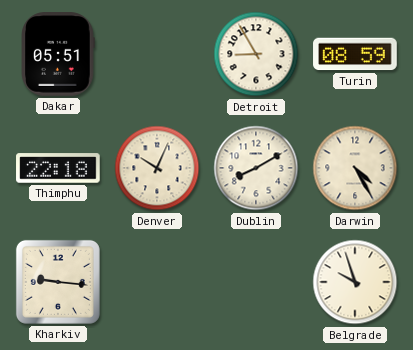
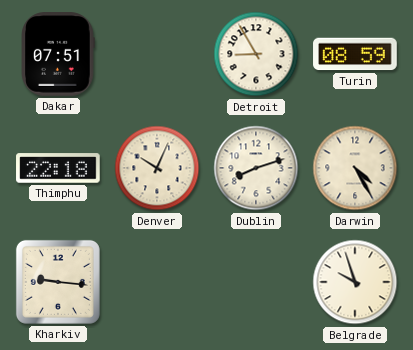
Dakar: 05:51 -> 07:51 (58, 54)
Dublin: 8:10 -> 8:12 (256, 168)
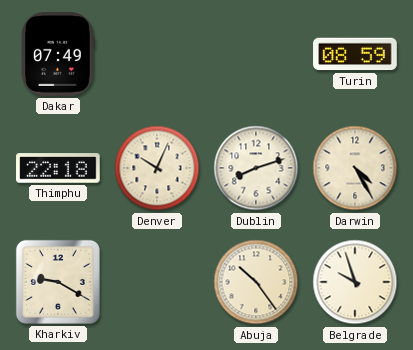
Dakar: 07:51 -> 07:49 (58, 54)
Detroit: 8:55 -> none (256, 54)
Kharkiv: 9:16 -> 9:20 (58, 282)
Abuja: none -> 10:24 (256, 282)
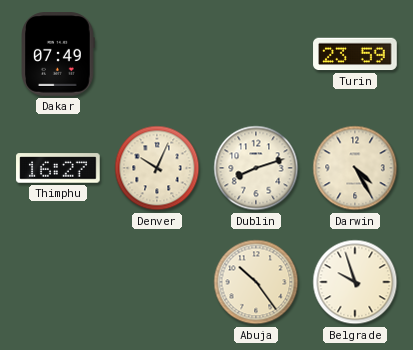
Turin: 08:59 -> 23:59 (355, 54)
Thimphu: 22:18 -> 16:27 (58, 168)
Kharkiv: 9:20 -> none (58, 282)
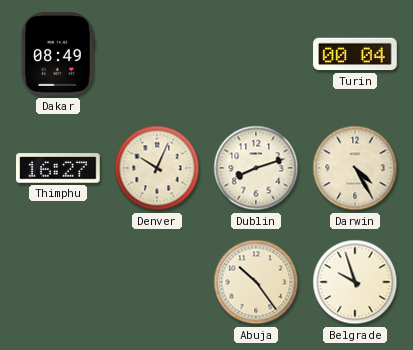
Dakar: 07:49 -> 08:49 (58, 54)
Turin: 23:59 -> 00:04 (355, 54)
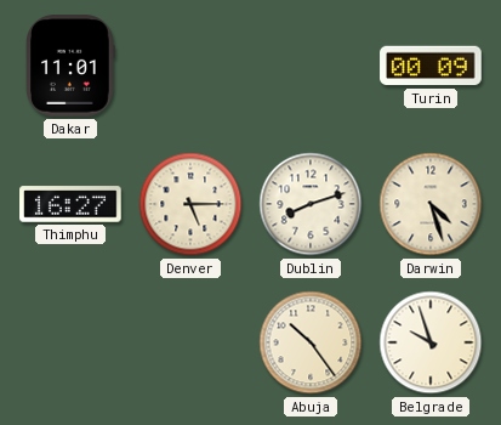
Dakar: 08:49 -> 11:01 (70, 66)
Turin: 00:04 -> 00:09 (431, 66)
Denver: 10:04 -> 5:15 (190, 204)
Darwin: 4:25 -> 4:27 (431, 204)
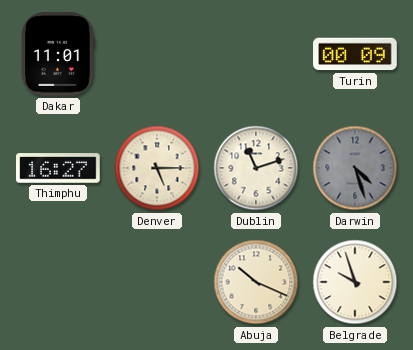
Dublin: 8:12 -> 11:12 (256, 168)
Darwin dial: cream -> grey (355, 168)
Abuja: 10:24 -> 10:19 (256, 282)
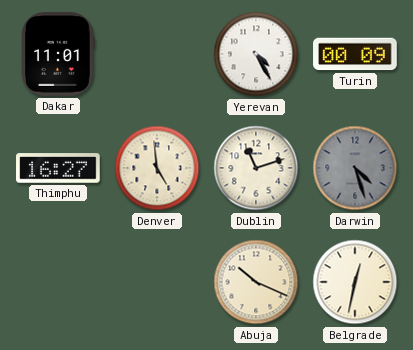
Yerevan: none -> 4:25 (256, 54)
Denver: 5:15 -> 4:59 (157, 168)
Belgrade: 9:57 -> 12:32 (355, 282)
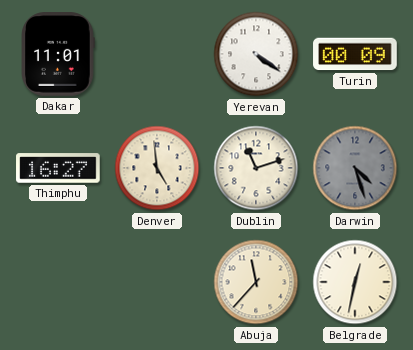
Yerevan: 4:25 -> 4:21 (256, 54)
Abuja: 10:19 -> 11:37 (256, 282)
